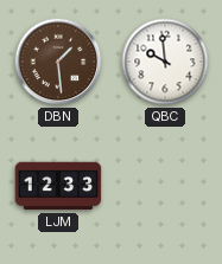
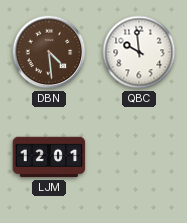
DBN: 1:29 -> 4:29 (49, 52)
LJM: 12:33 -> 12:01 (49, 157)
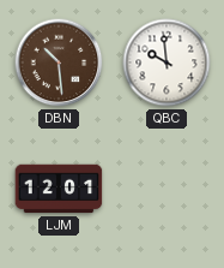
DBN: 4:29 -> 10:29 (59, 62)
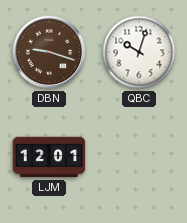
DBN: 10:29 -> 9:18 (49, 52)
QBC: 9:59 -> 10:03 (139, 52)
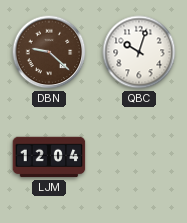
DBN: 9:18 -> 9:22 (49, 52)
LJM: 12:01 -> 12:04 (49, 157)
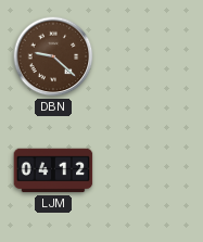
QBC: 10:03 -> none (139, 52)
LJM: 12:04 -> 04:12 (53, 170)
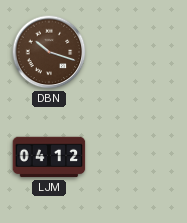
DBN: 9:22 -> 10:18 (49, 52)
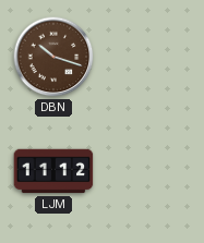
LJM: 04:12 -> 11:12 (53, 171)
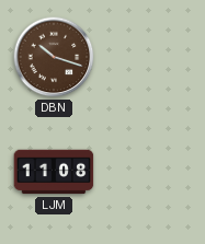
LJM: 11:12 -> 11:08 (54, 172)
